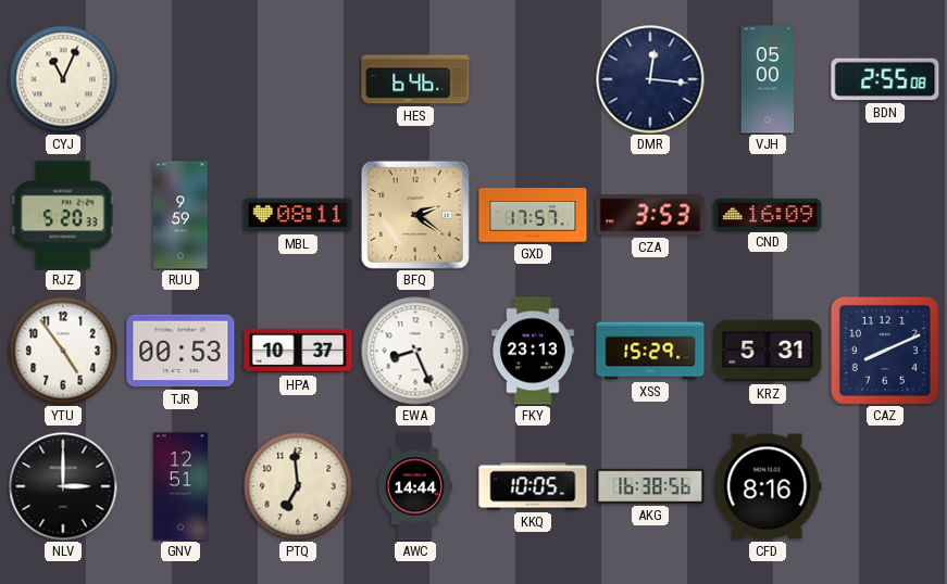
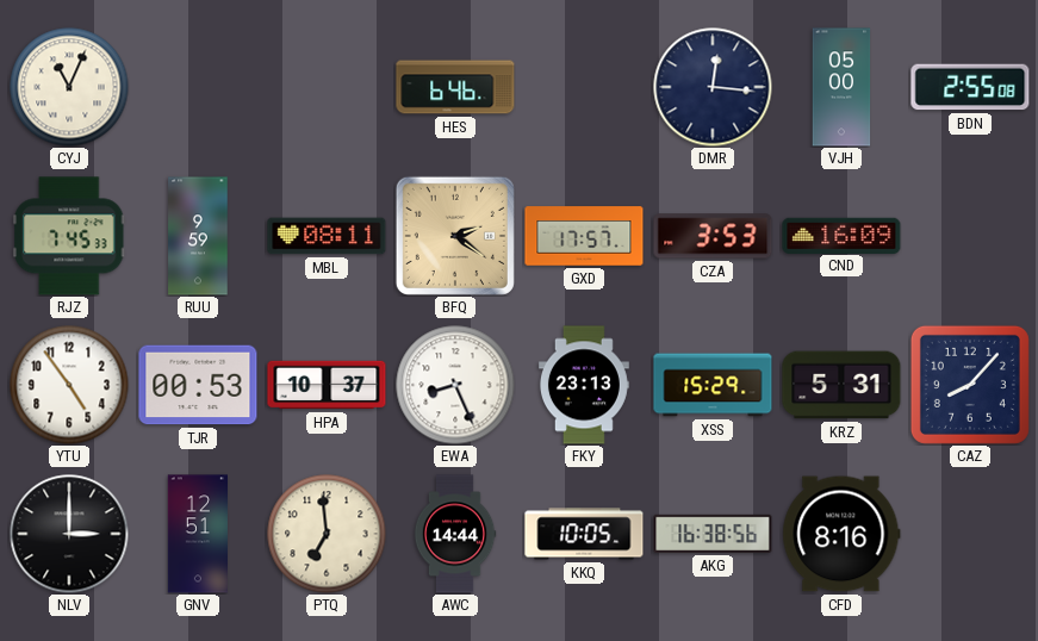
RJZ: 5:20 -> 7:45 (69, 236)
CAZ: 8:11 -> 8:07 (970, 385)
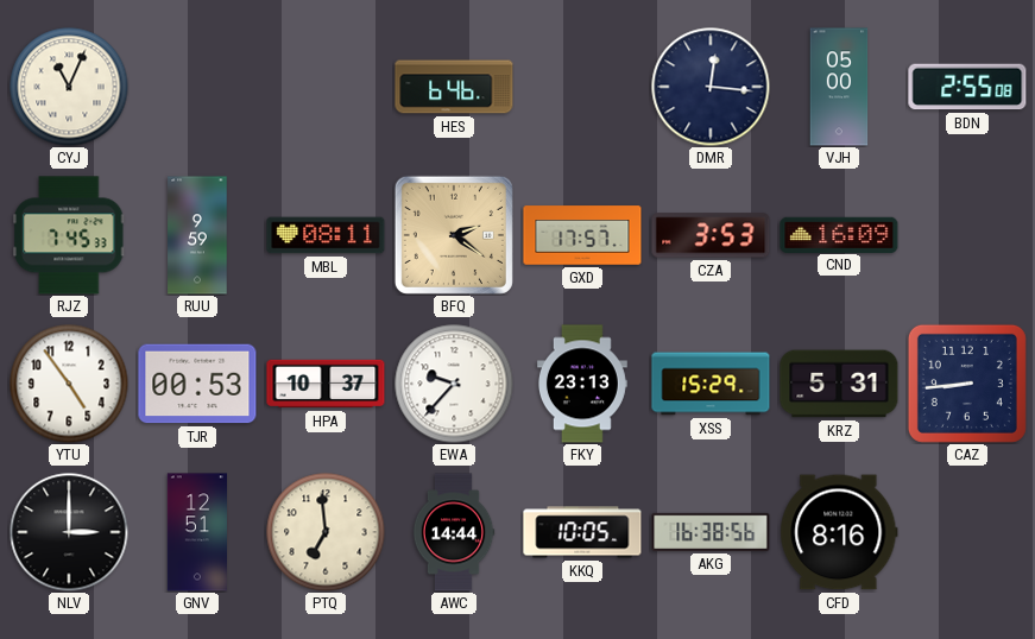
EWA: 8:26 -> 9:37 (454, 384)
CAZ: 8:07 -> 8:44 (967, 384)
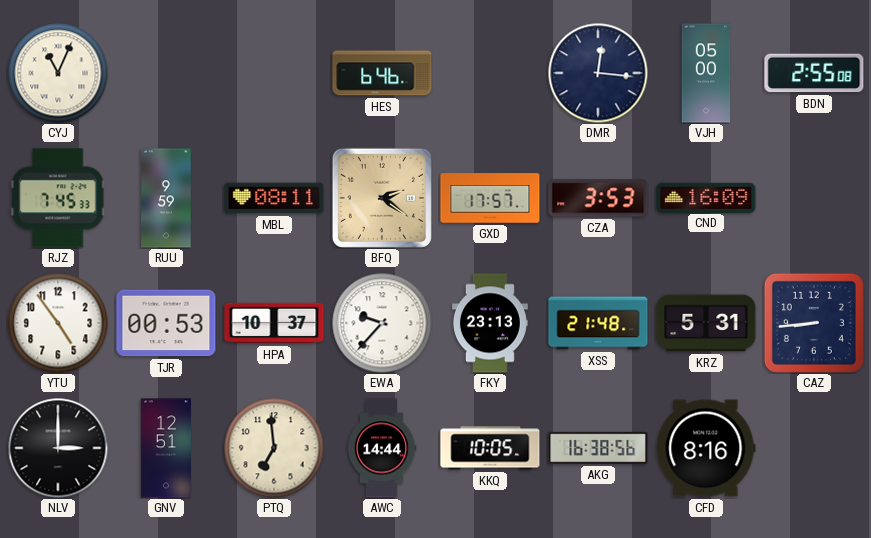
XSS: 15:29 -> 21:48 (598, 323)
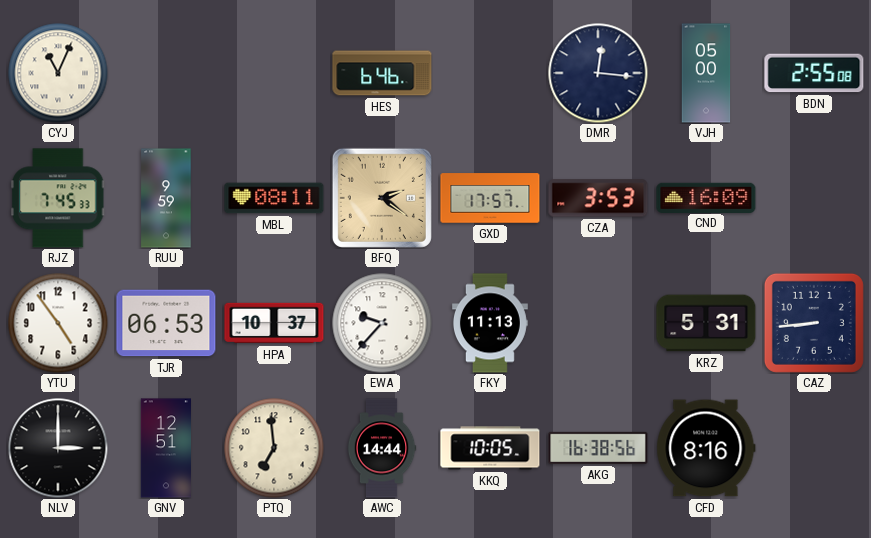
TJR: 00:53 -> 06:53 (166, 323)
FKY: 23:13 -> 11:13 (490, 323)
XSS: 21:48 -> none (598, 323)
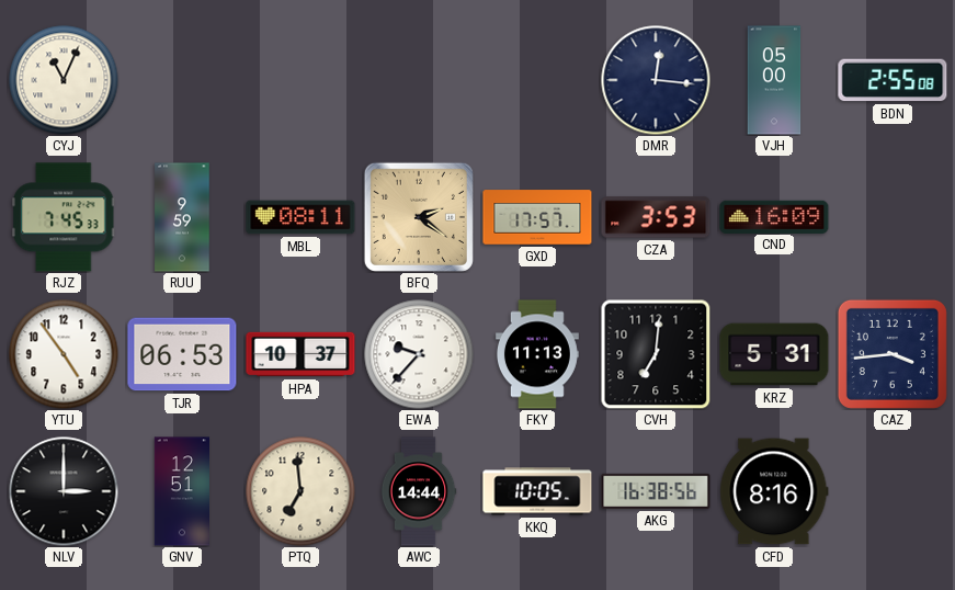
HES: 6:46 -> none (382, 73)
CVH: none -> 7:01 (656, 354)
CAZ: 8:44 -> 3:44 (893, 354)
